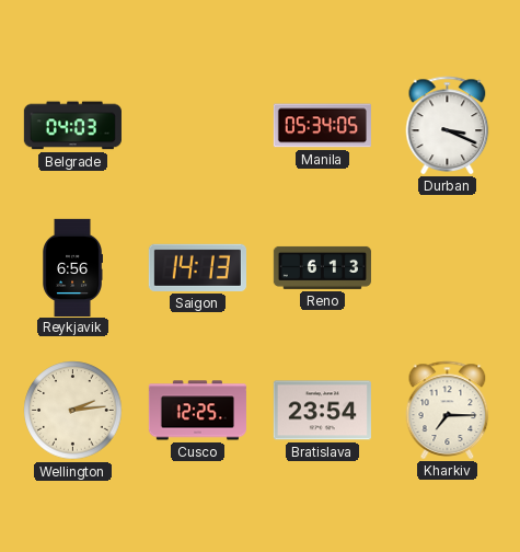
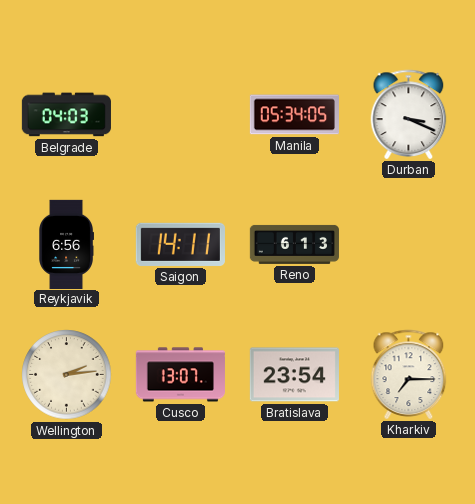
Saigon: 14:13 -> 14:11 (180, 244)
Cusco: 12:25 -> 13:07 (180, 375)
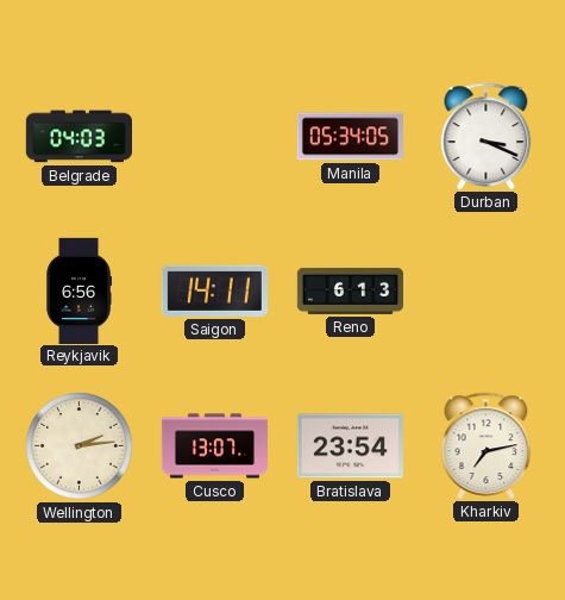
Kharkiv: 7:15 -> 7:13 (486, 445)
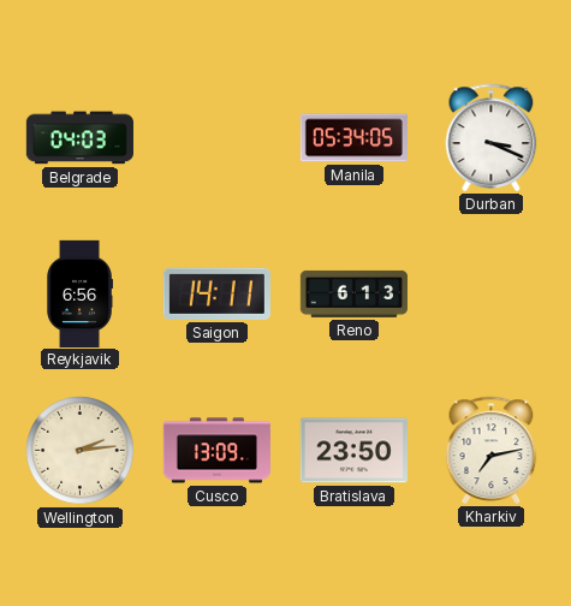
Cusco: 13:07 -> 13:09 (216, 451)
Bratislava: 23:54 -> 23:50 (353, 451)
